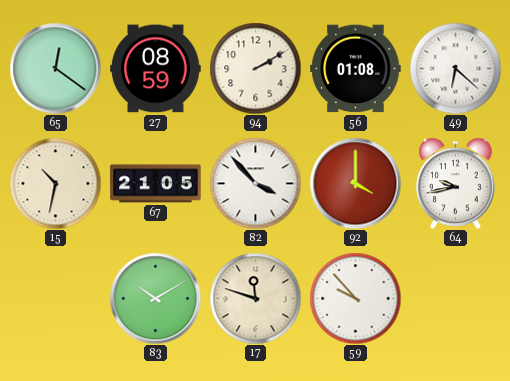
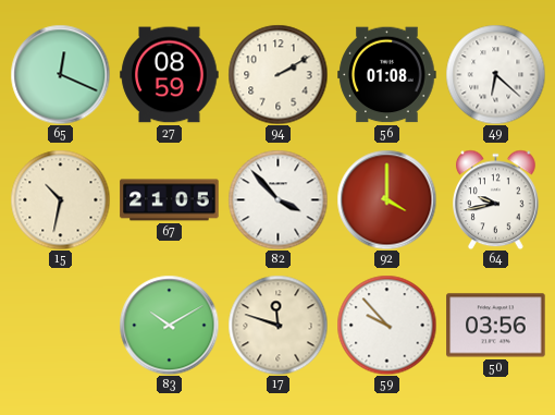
65: 12:21 -> 12:19 (60, 74)
50: none -> 03:56 (496, 326)
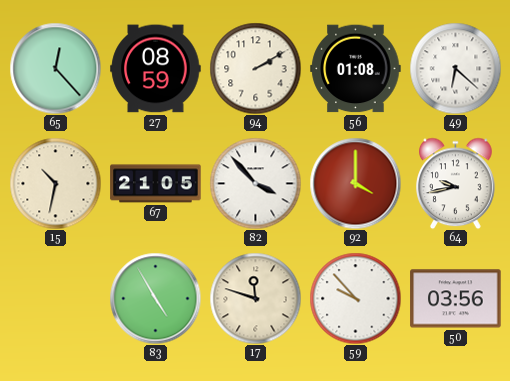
65: 12:19 -> 12:23 (55, 68)
83: 10:10 -> 4:55 (155, 298)
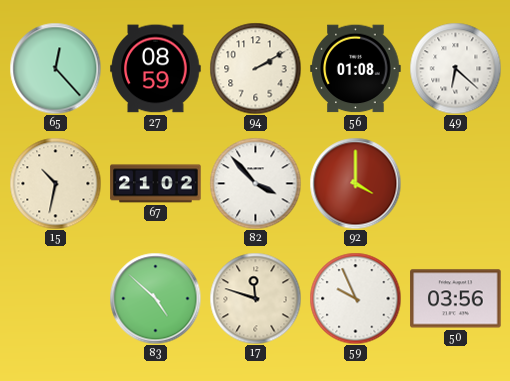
67: 21:05 -> 21:02 (156, 184)
64: 9:43 -> none (456, 183)
83: 4:55 -> 4:52 (155, 298)
59: 9:53 -> 9:56 (355, 298)
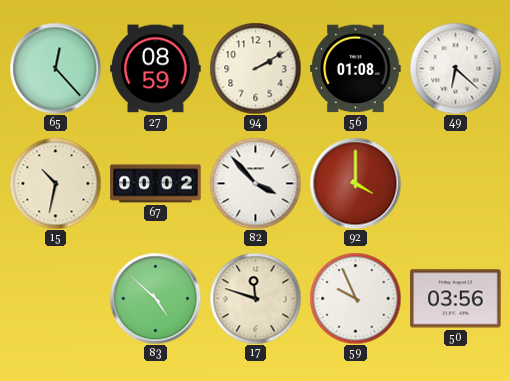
67: 21:02 -> 00:02 (156, 184)
